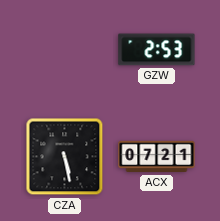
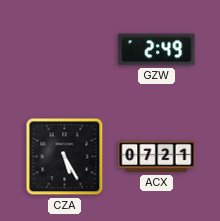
GZW: 2:53 -> 2:49 (157, 50)
CZA: 5:28 -> 5:25 (65, 157)
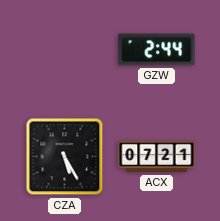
GZW: 2:49 -> 2:44 (157, 50)
